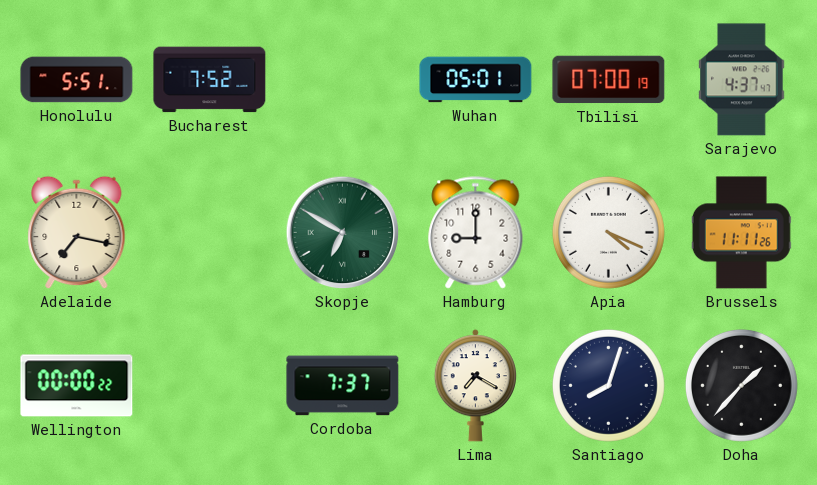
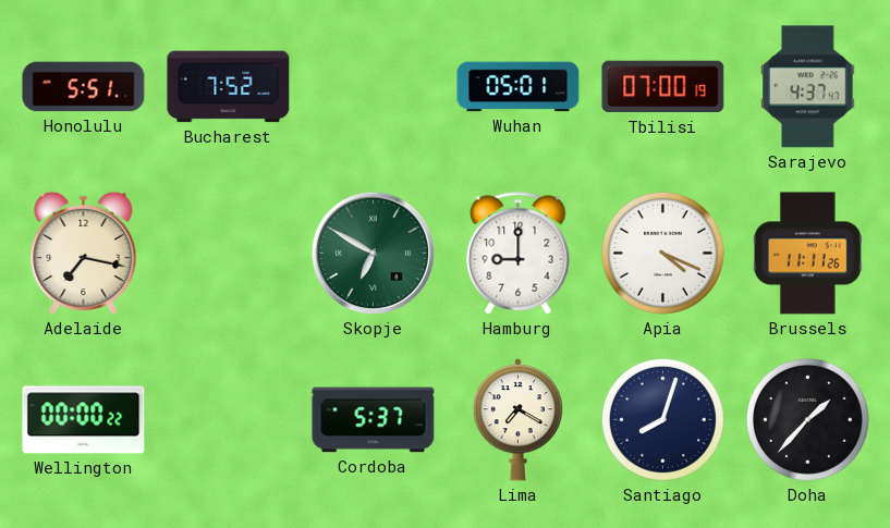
Cordoba: 7:37 -> 5:37 (374, 420)
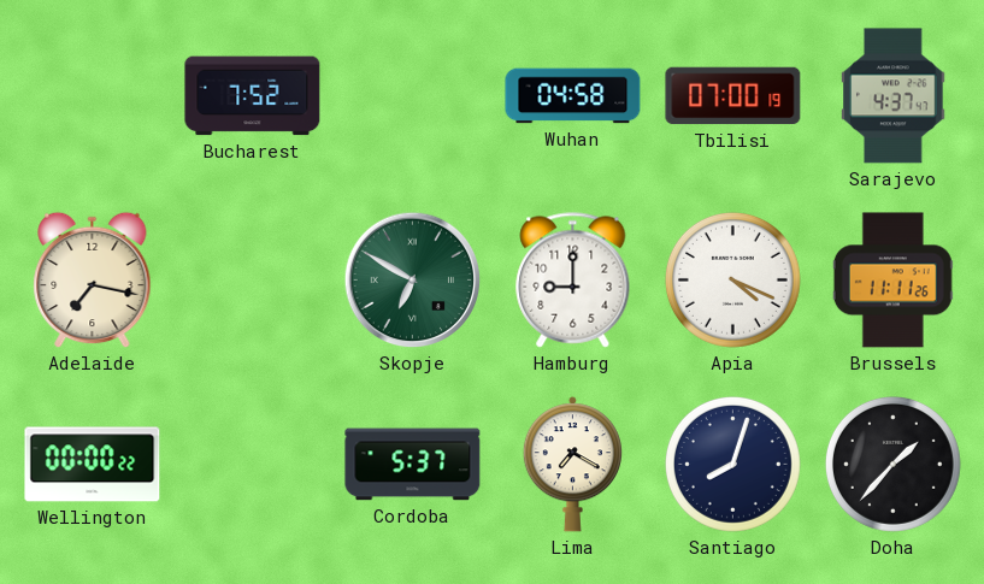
Honolulu: 5:51 -> none (84, 87)
Wuhan: 05:01 -> 04:58 (573, 96)
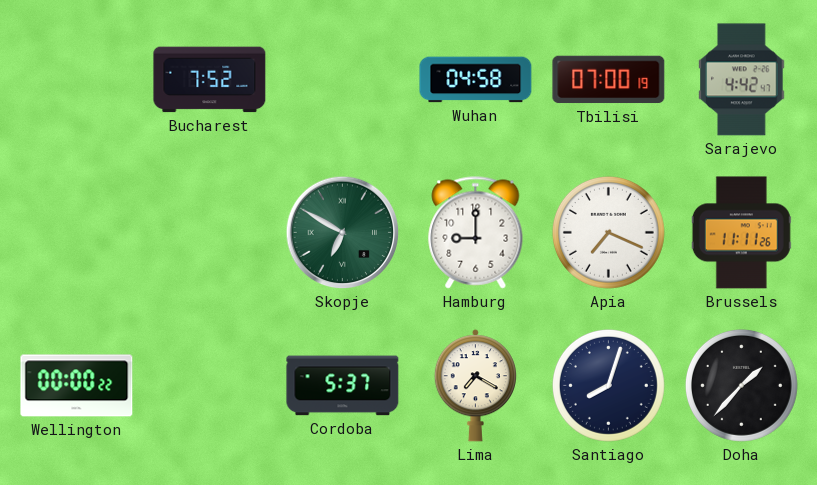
Sarajevo: 4:37 -> 4:42 (742, 80)
Adelaide: 7:17 -> none (93, 281)
Apia: 4:19 -> 7:19 (608, 232)
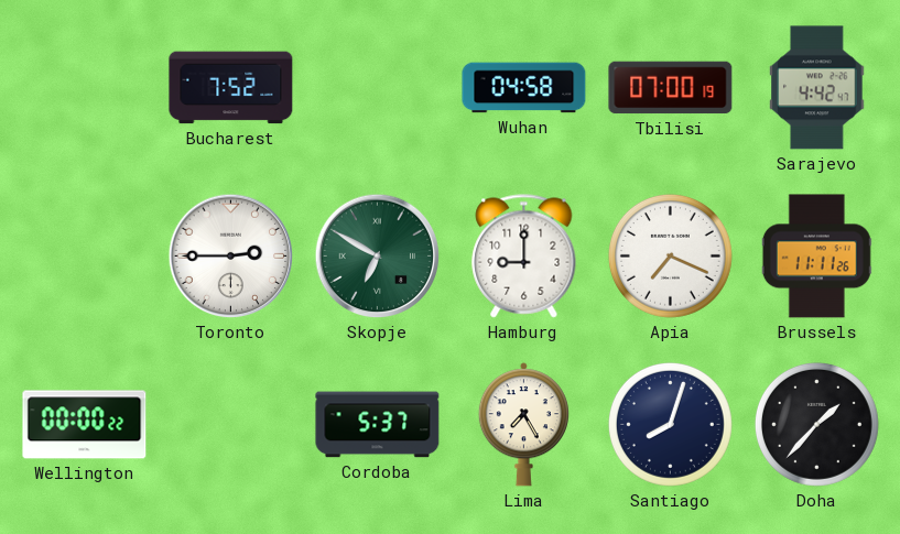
Toronto: none -> 2:45 (231, 257)
Lima: 7:20 -> 7:25 (523, 425)
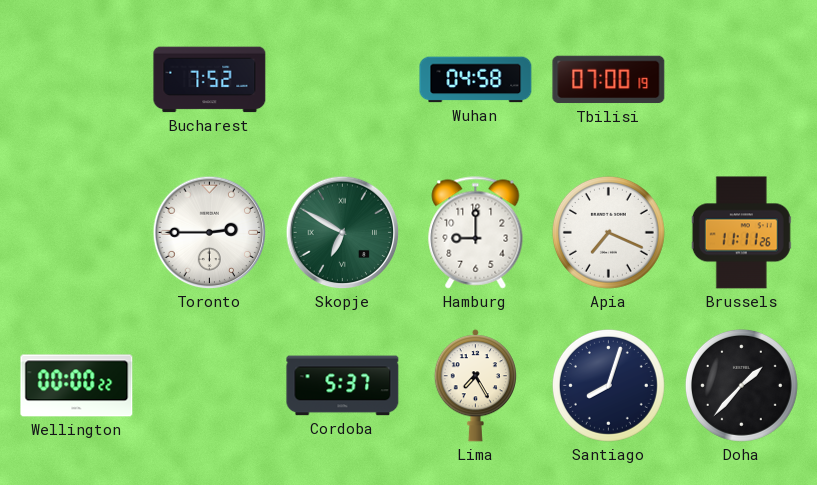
Sarajevo: 4:42 -> none (817, 88)
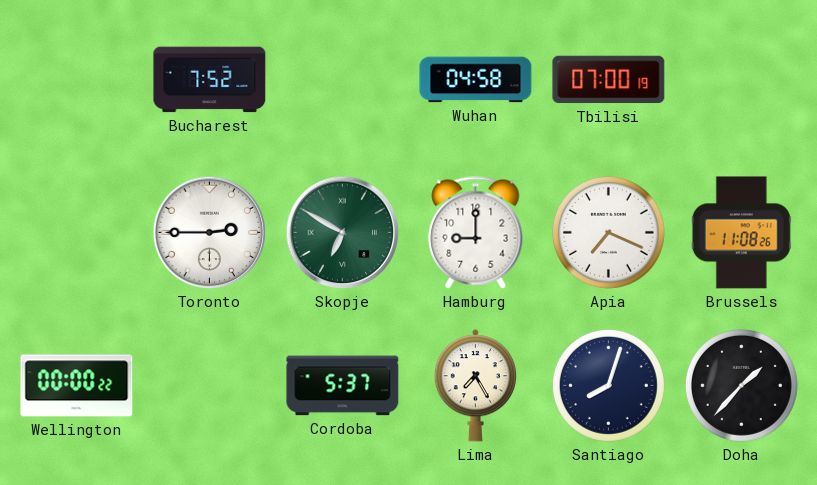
Brussels: 11:11 -> 11:08 (741, 233)
